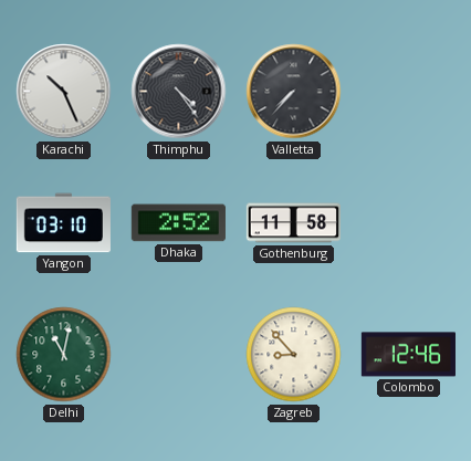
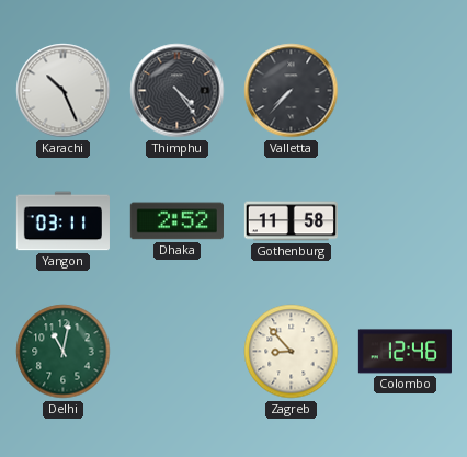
Yangon: 03:10 -> 03:11 (62, 221)
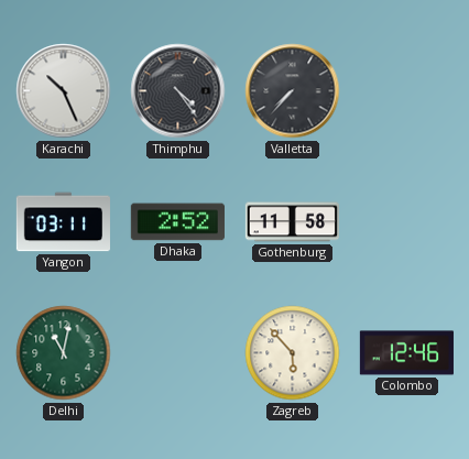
Zagreb: 8:53 -> 5:53 (293, 353)
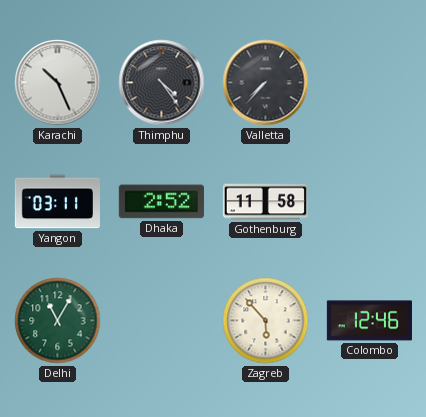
Delhi: 11:02 -> 11:05 (58, 321)
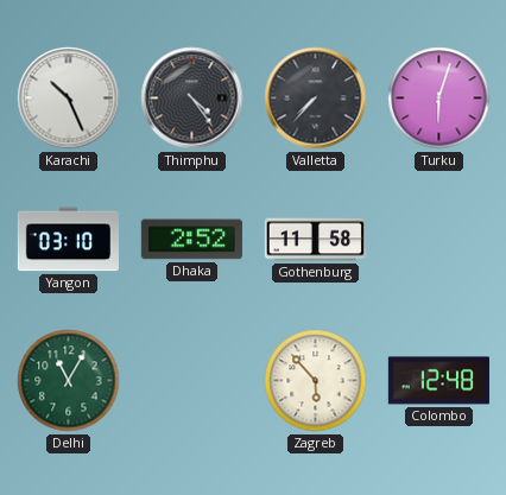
Turku: none -> 6:03 (439, 99)
Yangon: 03:11 -> 03:10 (68, 240)
Colombo: 12:46 -> 12:48 (438, 381)
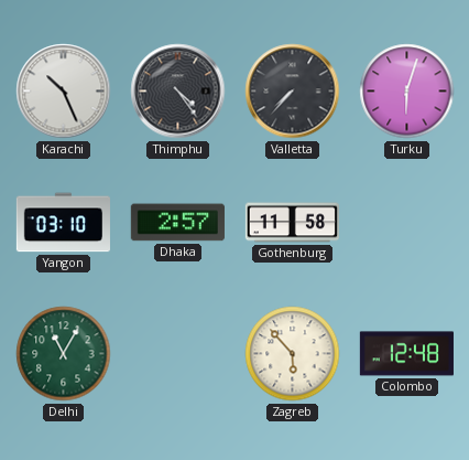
Dhaka: 2:52 -> 2:57 (177, 223)
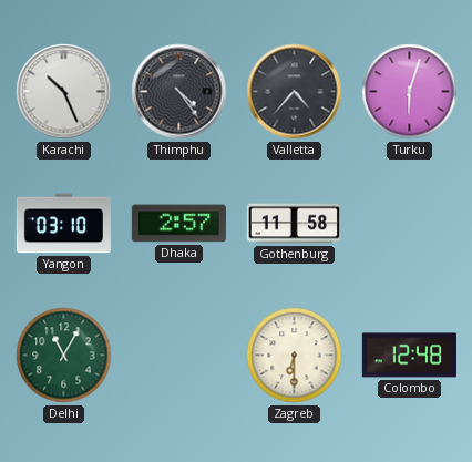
Valletta: 7:37 -> 4:37 (295, 92)
Zagreb: 5:53 -> 6:30 (295, 356)
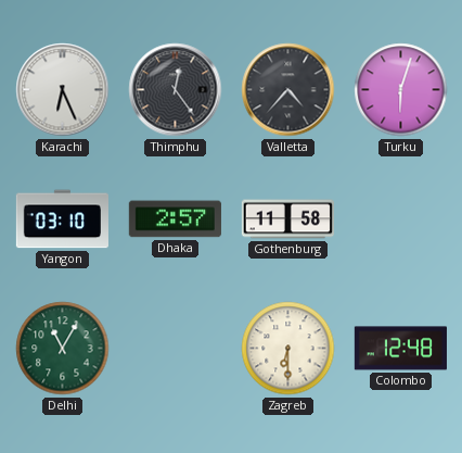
Karachi: 10:26 -> 6:26 (63, 90)
Thimphu: 4:24 -> 12:24 (176, 90)
